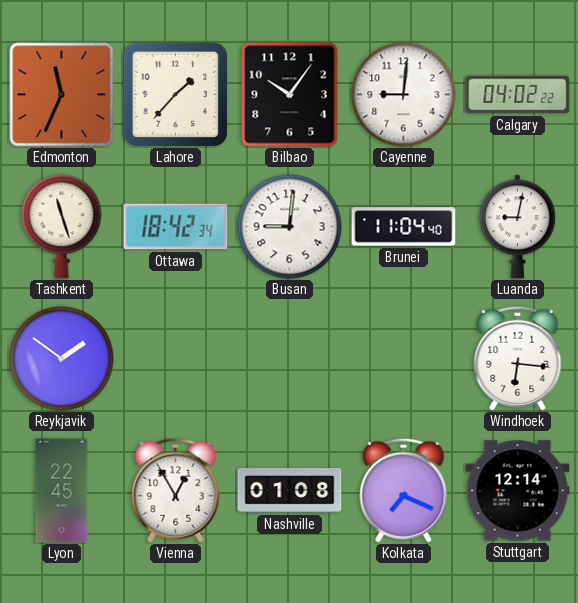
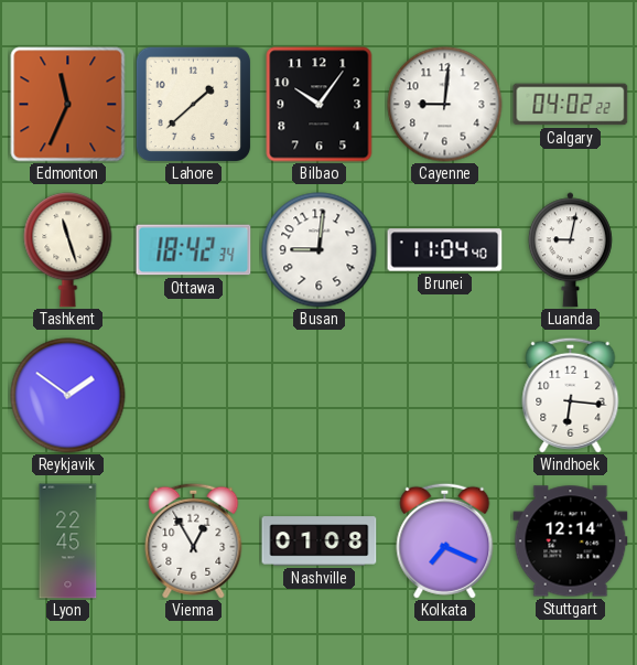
Lahore: 1:37 -> 1:38 (193, 104)
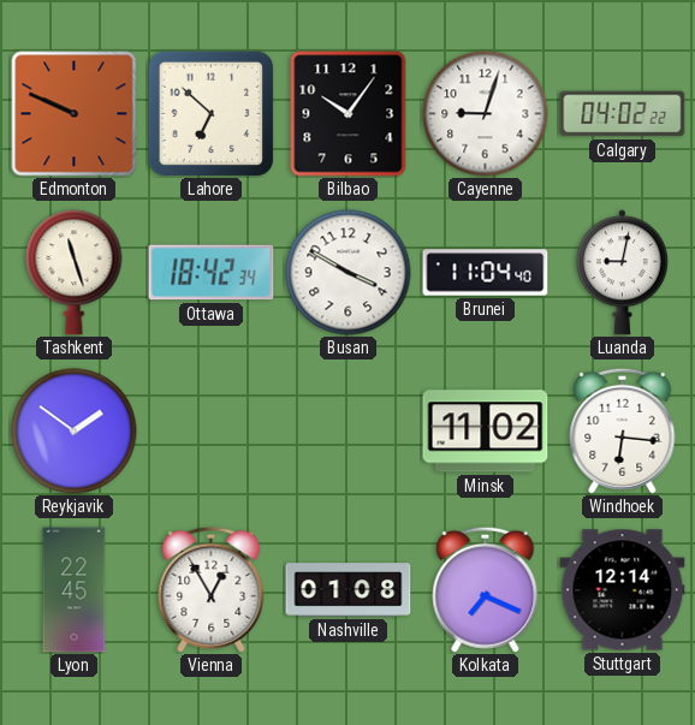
Edmonton: 11:34 -> 9:49 (75, 114)
Lahore: 1:38 -> 6:52 (210, 113)
Cayenne: 9:01 -> 9:03 (486, 114)
Busan: 9:01 -> 3:50 (349, 273)
Minsk: none -> 11:02 (486, 432)
